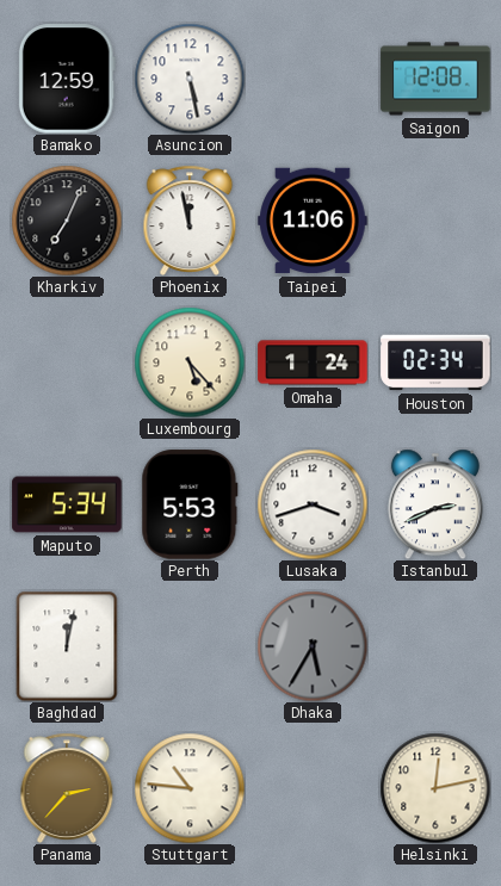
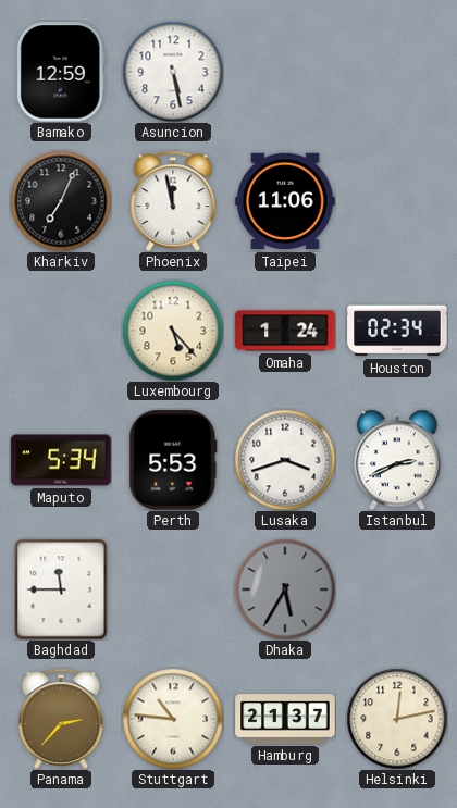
Saigon: 12:08 -> none (435, 79)
Baghdad: 12:02 -> 11:45 (61, 589)
Hamburg: none -> 21:37 (285, 719)
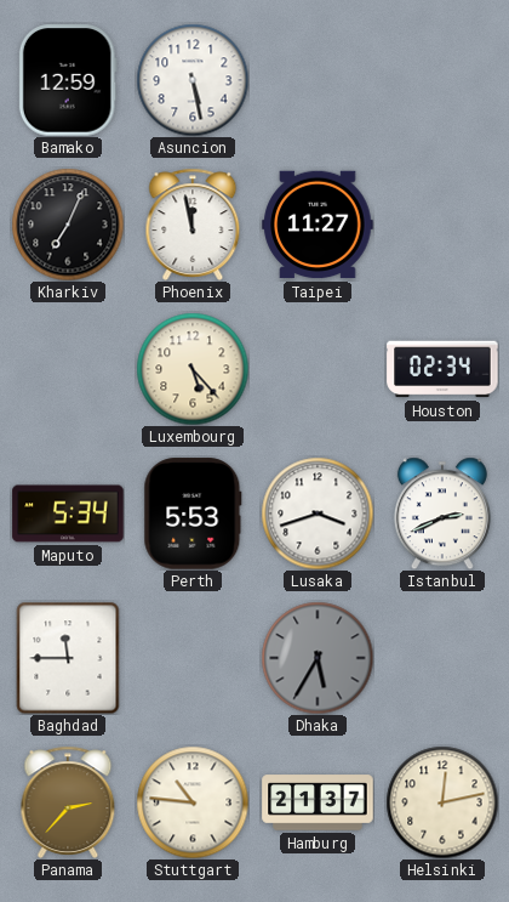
Taipei: 11:06 -> 11:27 (318, 225)
Omaha: 1:24 -> none (285, 331)
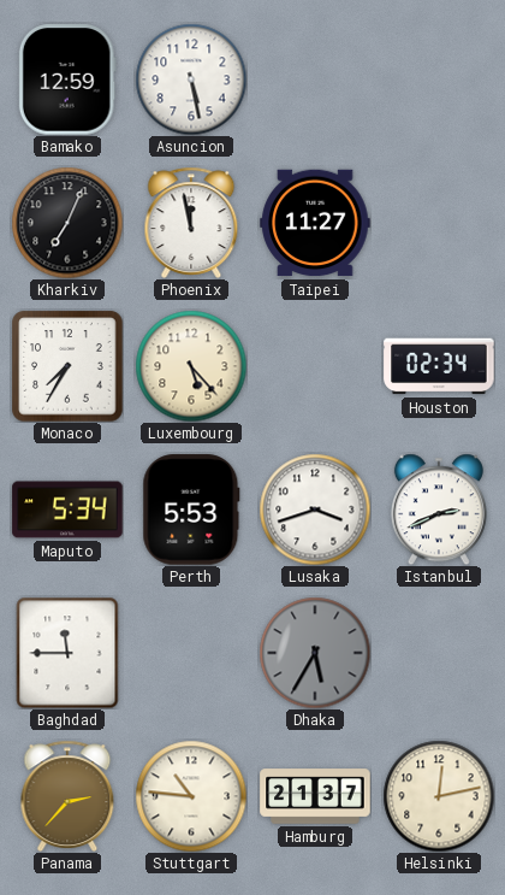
Monaco: none -> 7:35 (67, 366)
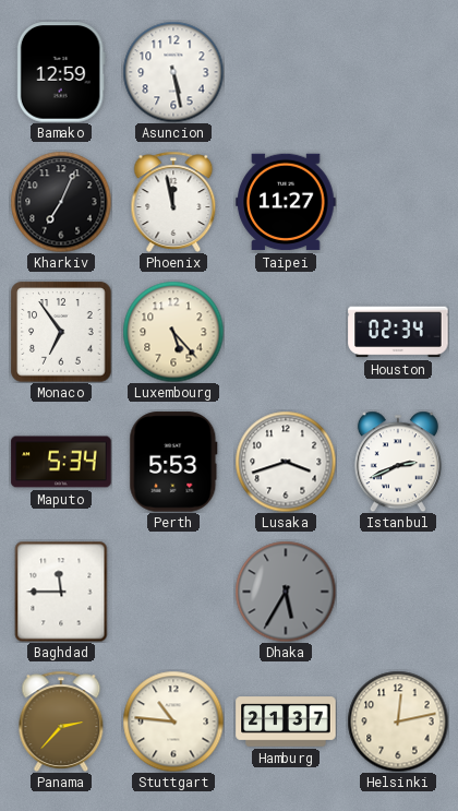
Monaco: 7:35 -> 6:54 (61, 332)
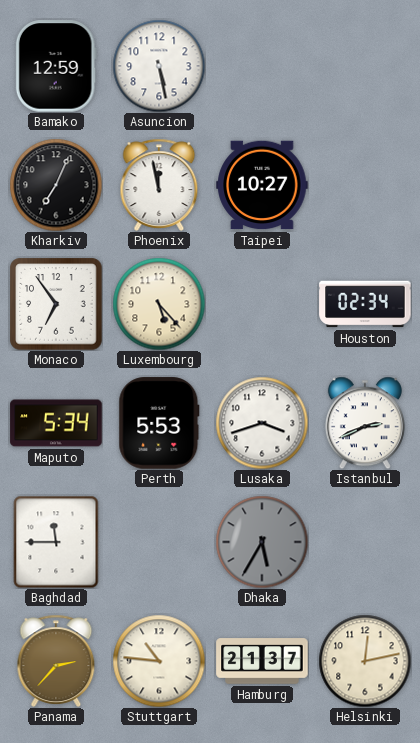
Taipei: 11:27 -> 10:27 (262, 185)
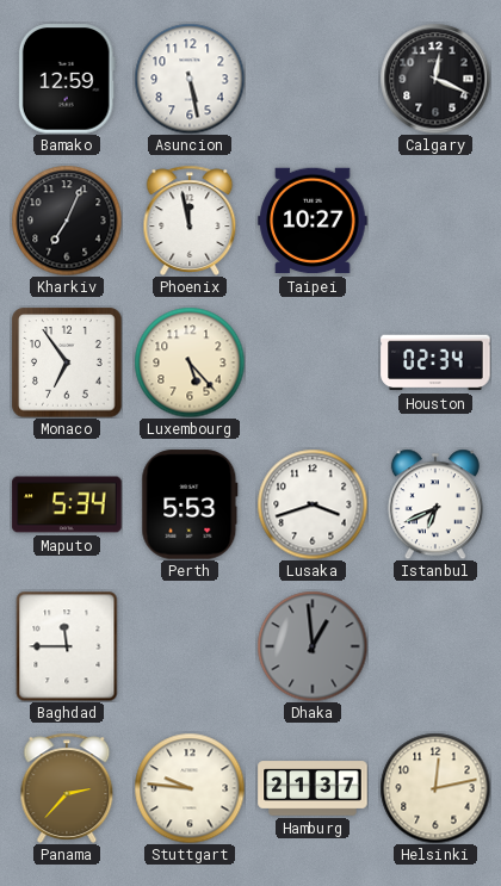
Calgary: none -> 12:19 (435, 79)
Istanbul: 2:41 -> 6:41 (435, 504)
Dhaka: 5:35 -> 12:59 (313, 646)
Stuttgart: 10:46 -> 9:46 (190, 788)
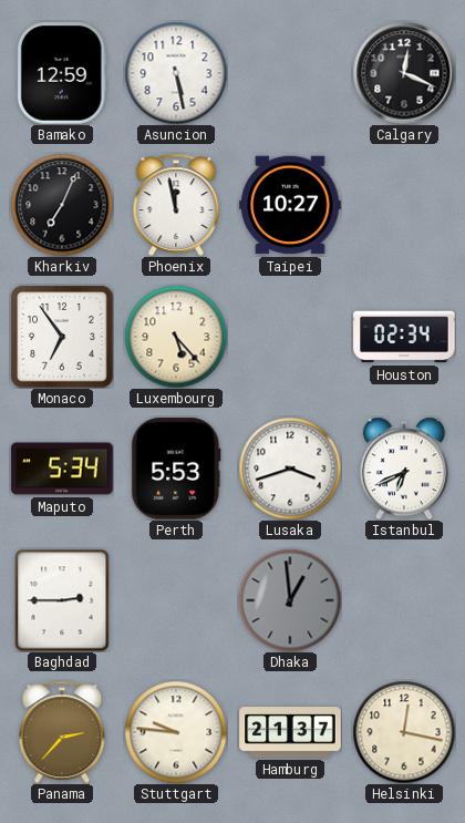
Baghdad: 11:45 -> 2:45 (62, 600)
Helsinki: 12:13 -> 12:17 (404, 732)
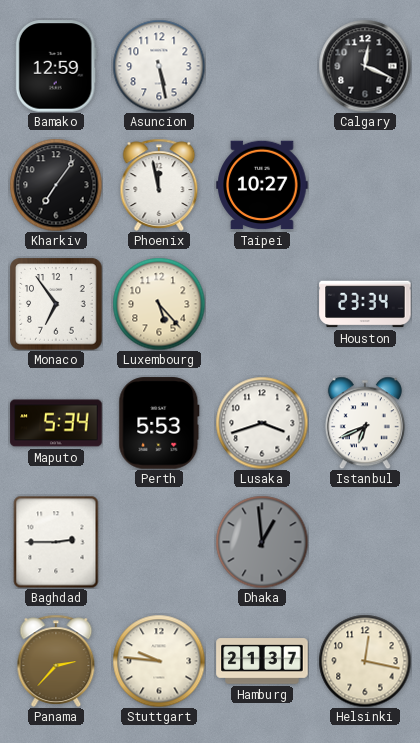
Kharkiv: 7:04 -> 7:06 (56, 185)
Houston: 02:34 -> 23:34 (365, 304)
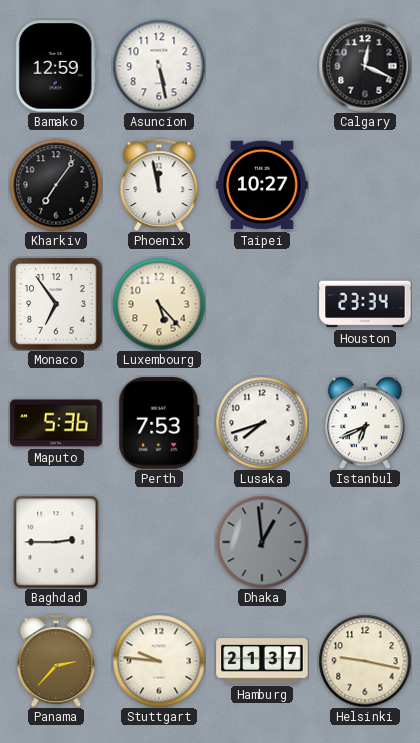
Maputo: 5:34 -> 5:36 (56, 423)
Perth: 5:53 -> 7:53 (159, 423)
Lusaka: 3:42 -> 7:42 (262, 423)
Helsinki: 12:17 -> 9:17 (365, 661)
